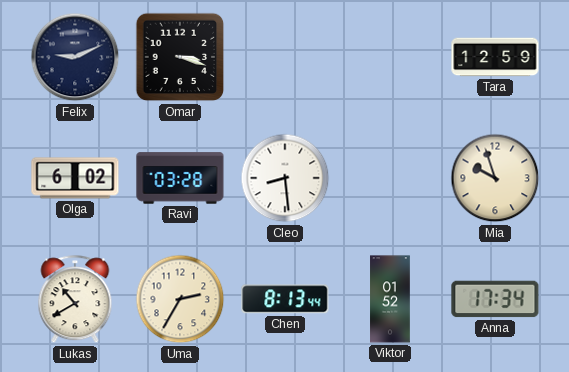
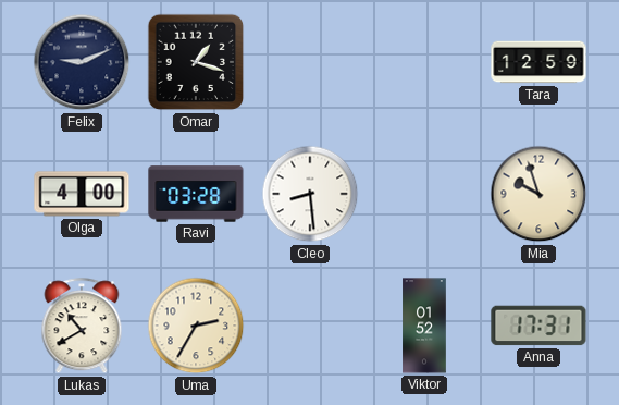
Omar: 3:18 -> 1:18 (196, 62)
Olga: 6:02 -> 4:00 (82, 194)
Chen: 8:13 -> none (285, 299)
Anna: 17:34 -> 17:31 (538, 326)
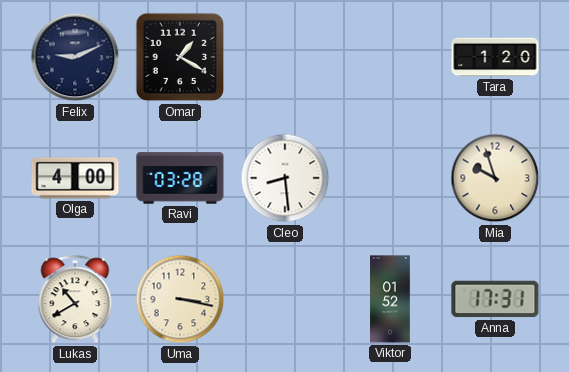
Omar: 1:18 -> 1:20 (180, 57)
Tara: 12:59 -> 1:20 (495, 57)
Uma: 2:35 -> 3:17 (180, 299)
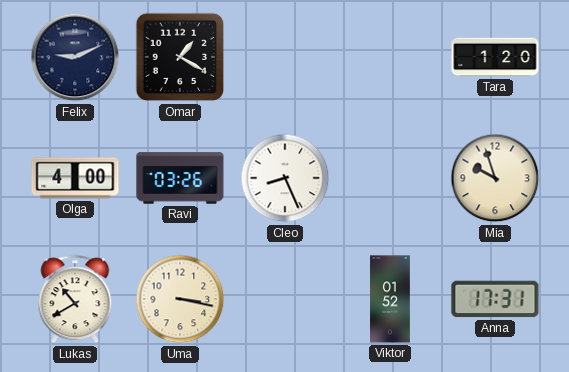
Ravi: 03:28 -> 03:26 (180, 178)
Cleo: 8:29 -> 8:26 (285, 178)
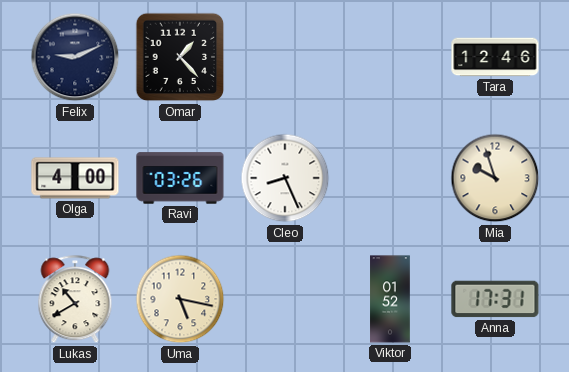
Omar: 1:20 -> 1:23 (180, 57)
Tara: 1:20 -> 12:46 (495, 57)
Uma: 3:17 -> 5:17 (180, 299)
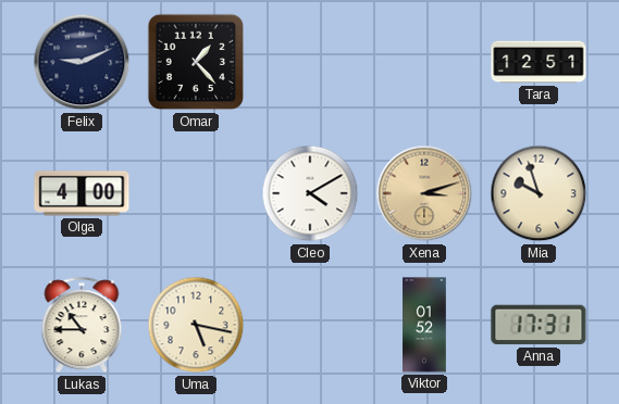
Tara: 12:46 -> 12:51 (538, 62)
Ravi: 03:26 -> none (180, 178)
Cleo: 8:26 -> 4:10 (310, 193)
Xena: none -> 3:12 (424, 193)
Lukas: 10:40 -> 10:45 (82, 326)
